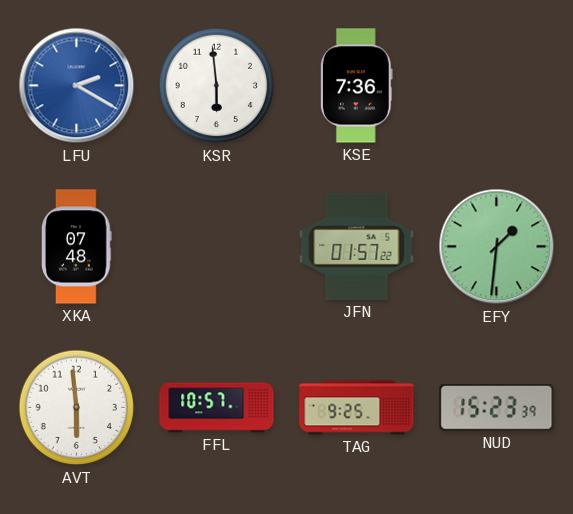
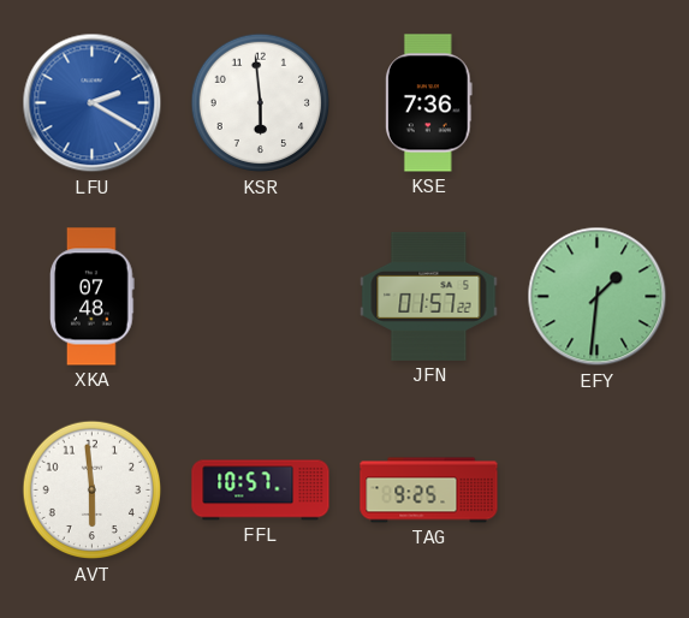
NUD: 15:23 -> none (497, 408)
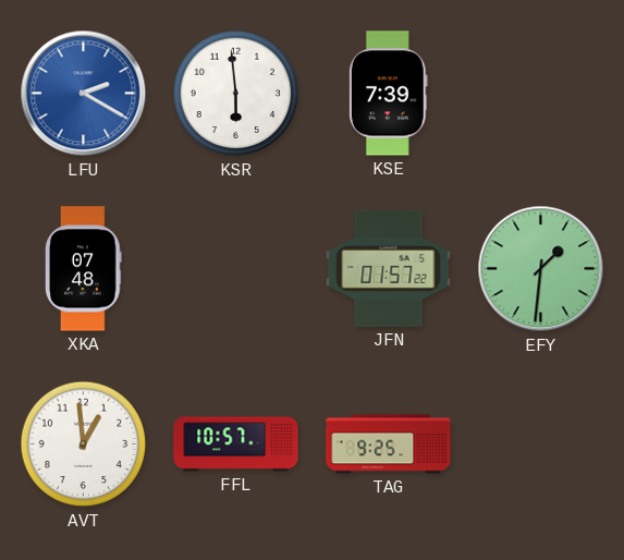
KSE: 7:36 -> 7:39 (388, 94)
AVT: 5:59 -> 12:59 (84, 445)
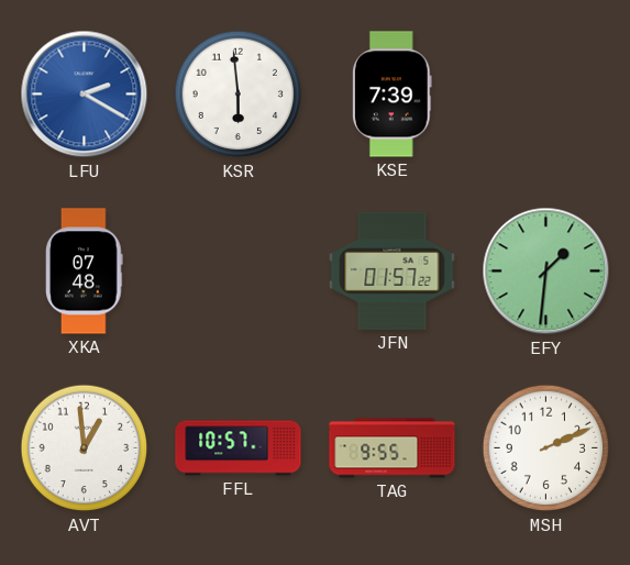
TAG: 9:25 -> 9:55 (393, 448)
MSH: none -> 2:11 (546, 448)
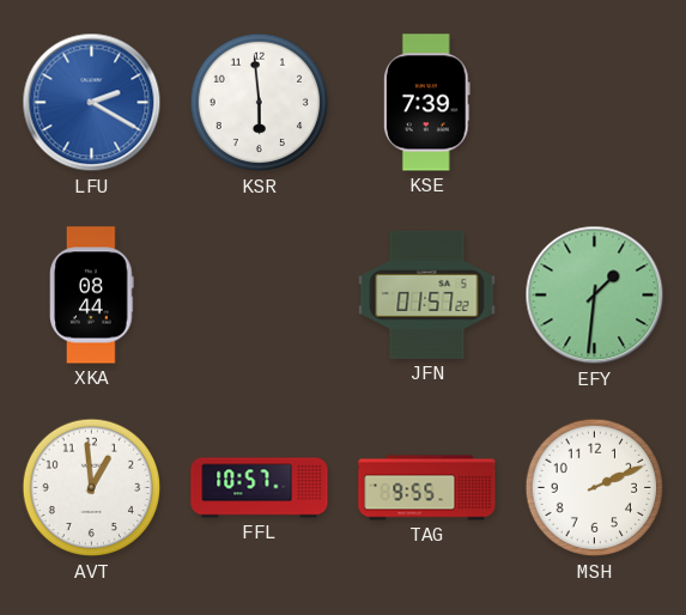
XKA: 07:48 -> 08:44 (92, 296)
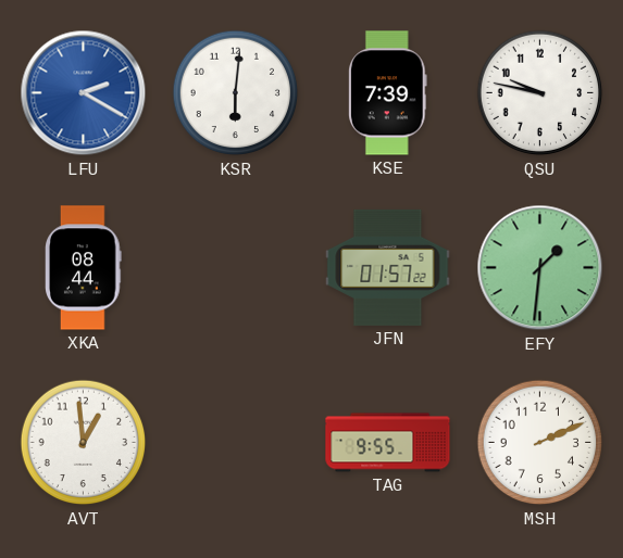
KSR: 5:59 -> 6:01 (236, 93)
QSU: none -> 9:47 (540, 93)
FFL: 10:57 -> none (260, 488)
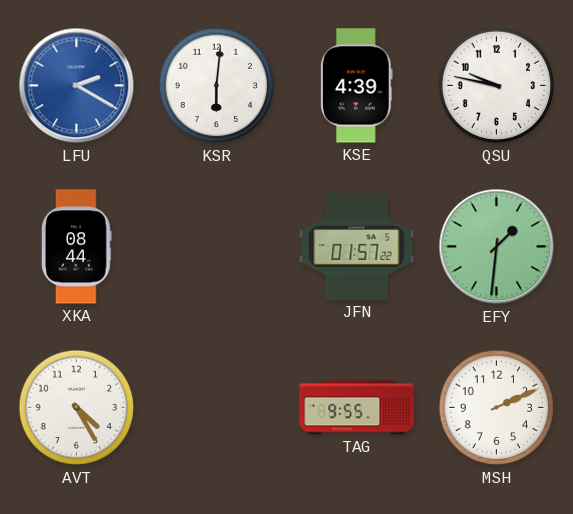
KSE: 7:39 -> 4:39 (356, 86)
AVT: 12:59 -> 4:25 (77, 408)
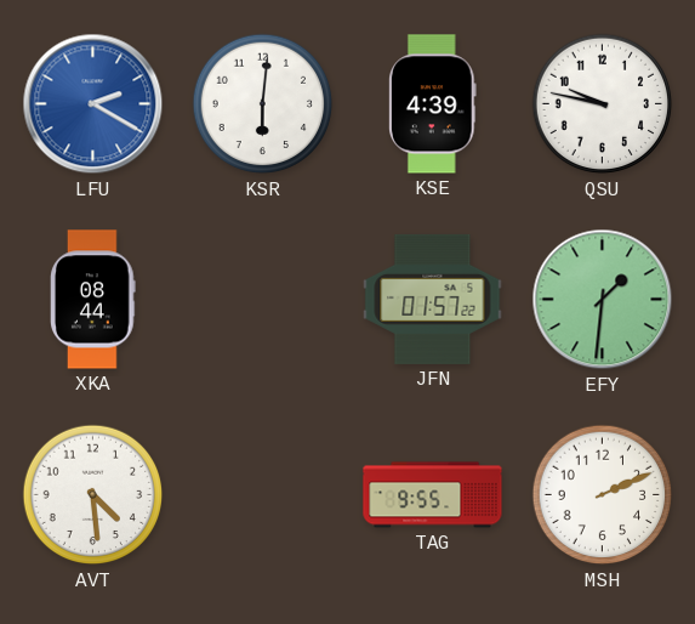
AVT: 4:25 -> 4:29 (93, 495)
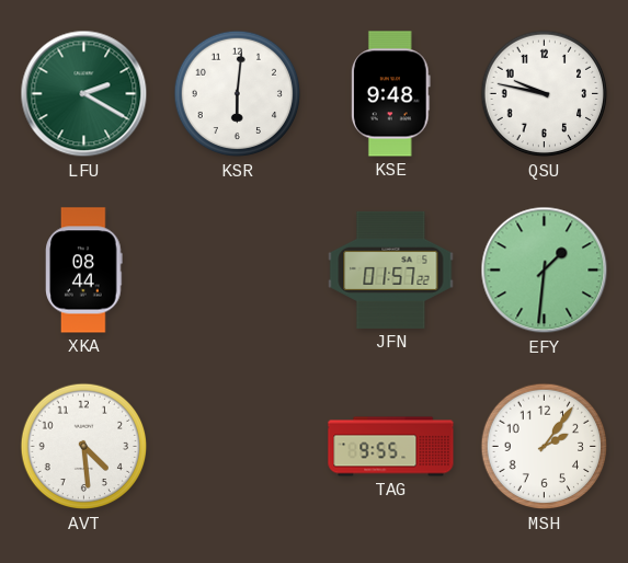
LFU dial: blue -> green (84, 94)
KSE: 4:39 -> 9:48 (390, 94)
MSH: 2:11 -> 2:06 (545, 447)
